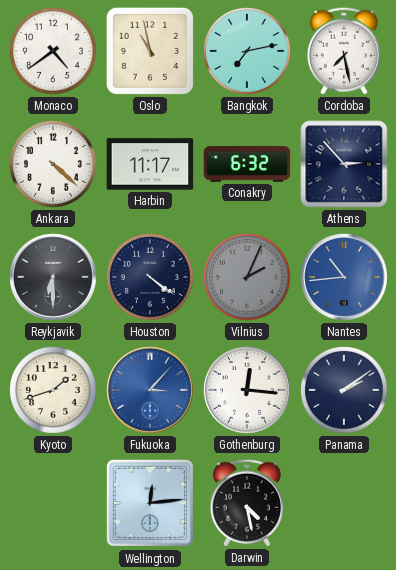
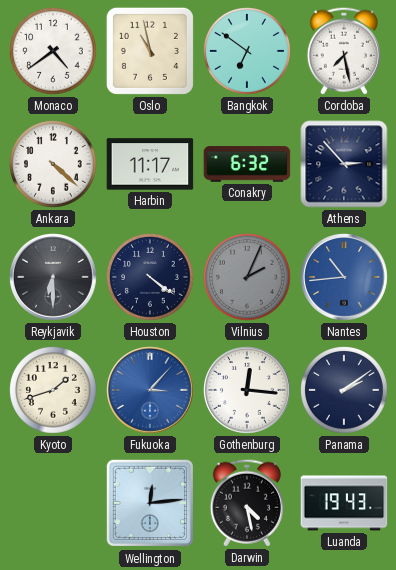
Bangkok: 7:13 -> 6:51 (248, 52)
Luanda: none -> 19:43 (344, 503)
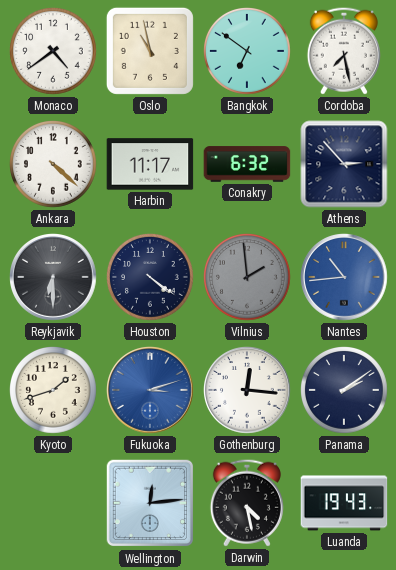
Vilnius: 2:04 -> 1:59 (248, 278)
Fukuoka: 3:07 -> 3:12 (151, 391)
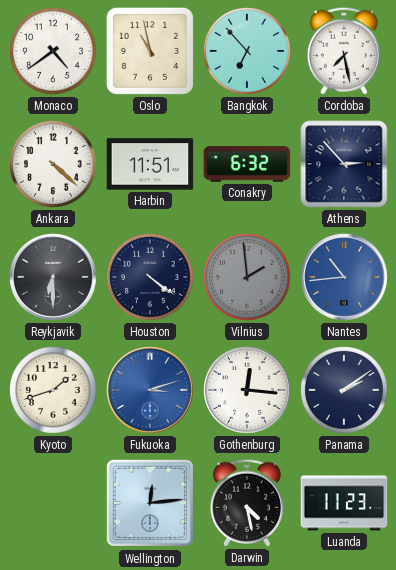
Bangkok: 6:51 -> 6:53 (248, 52)
Harbin: 11:17 -> 11:51 (150, 164)
Luanda: 19:43 -> 11:23 (344, 503)
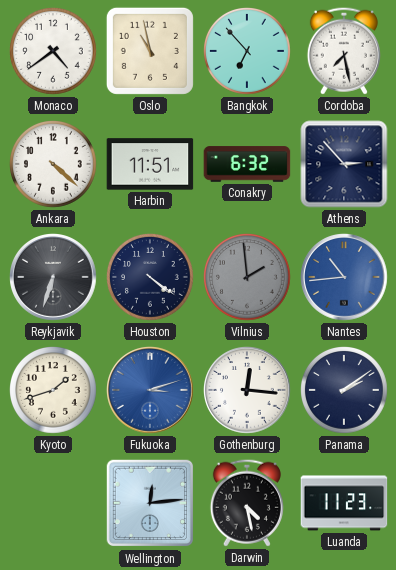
Reykjavik: 6:30 -> 6:33 (54, 278)
